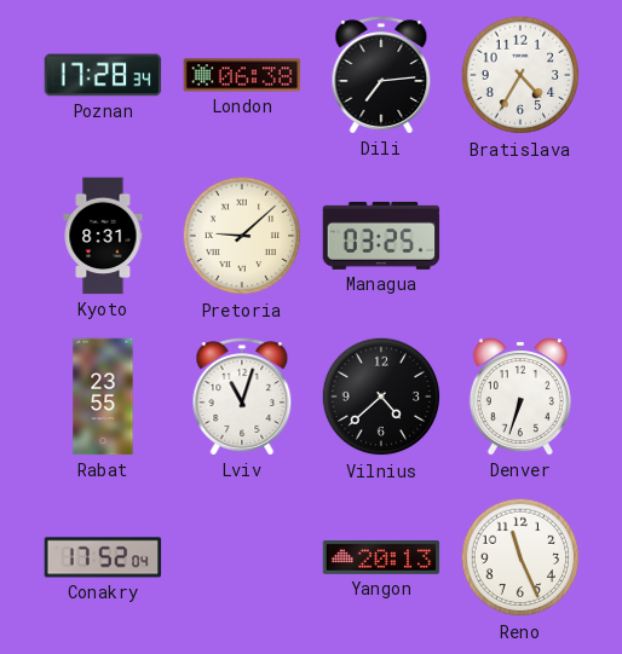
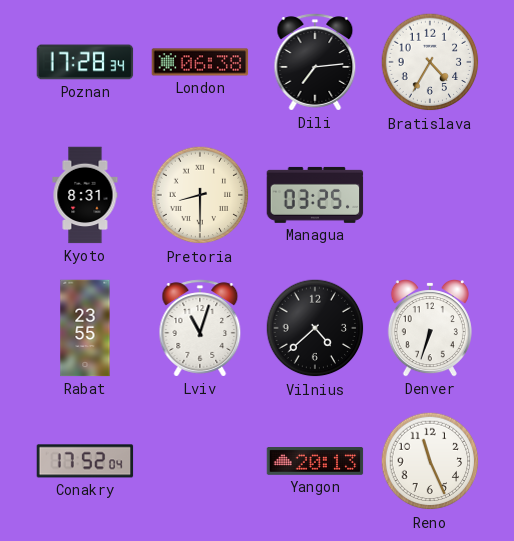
Pretoria: 9:08 -> 8:30 (200, 195)
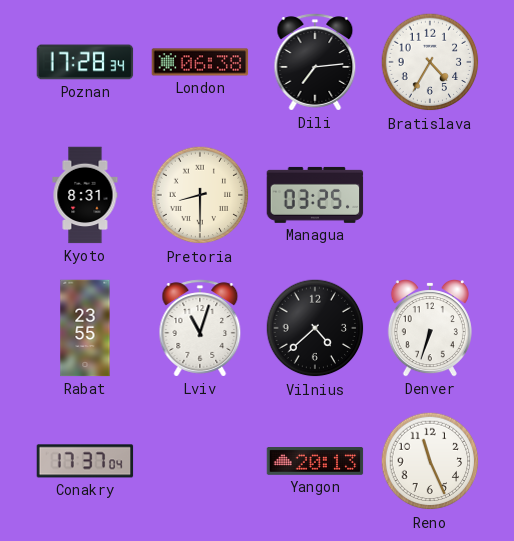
Conakry: 17:52 -> 17:37 (85, 461)
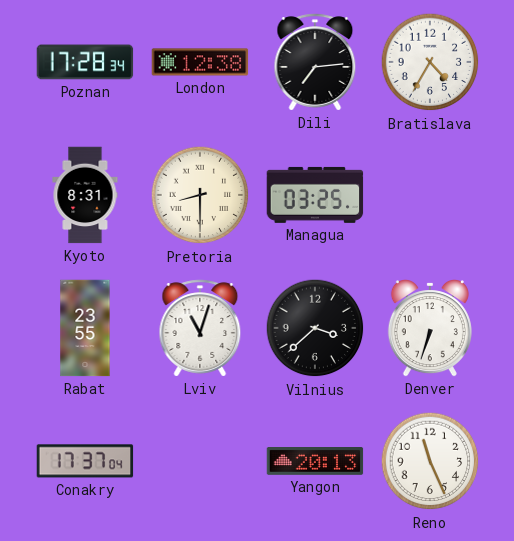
London: 06:38 -> 12:38 (200, 62)
Vilnius: 4:38 -> 3:38 (315, 328)
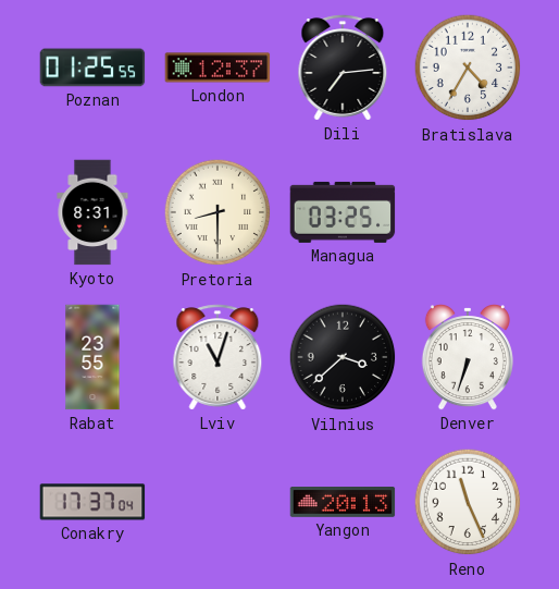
Poznan: 17:28 -> 01:25 (92, 68)
London: 12:38 -> 12:37 (218, 68)
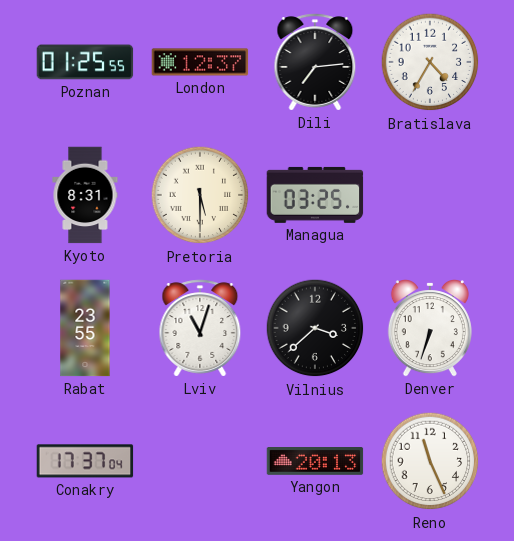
Pretoria: 8:30 -> 5:30 (200, 195)
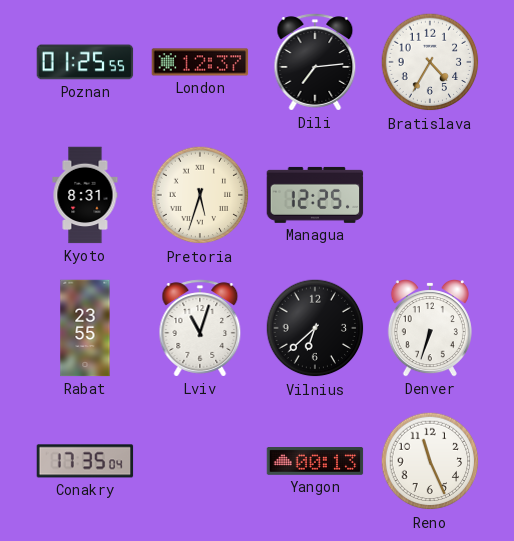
Pretoria: 5:30 -> 5:33 (200, 195)
Managua: 03:25 -> 12:25 (315, 195)
Vilnius: 3:38 -> 6:38 (315, 328)
Conakry: 17:37 -> 17:35 (85, 461)
Yangon: 20:13 -> 00:13 (315, 462)
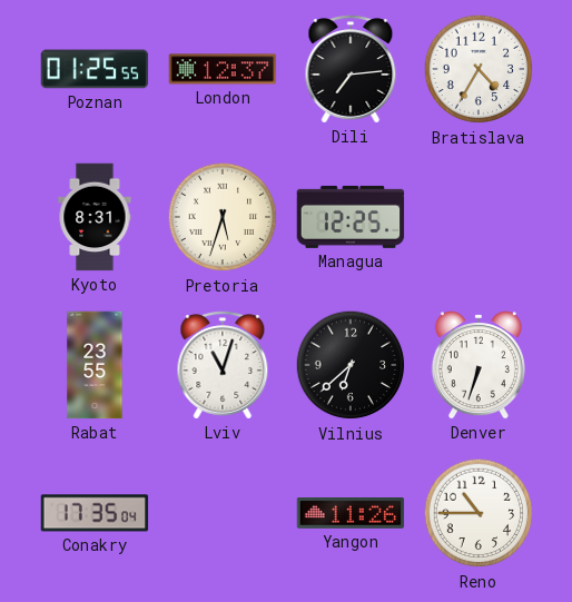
Yangon: 00:13 -> 11:26 (351, 514)
Reno: 11:26 -> 10:45 (479, 513)
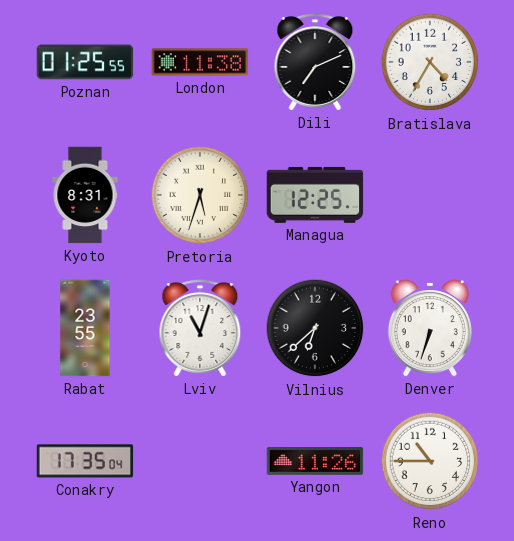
London: 12:37 -> 11:38 (200, 62)
Dili: 7:14 -> 7:11 (315, 62)
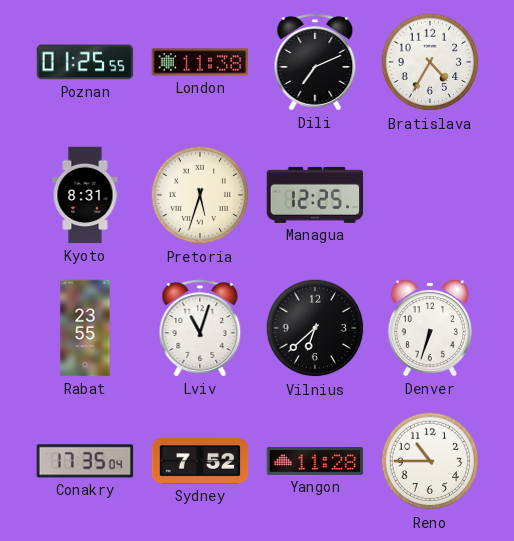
Sydney: none -> 7:52 (200, 461)
Yangon: 11:26 -> 11:28 (315, 462)
